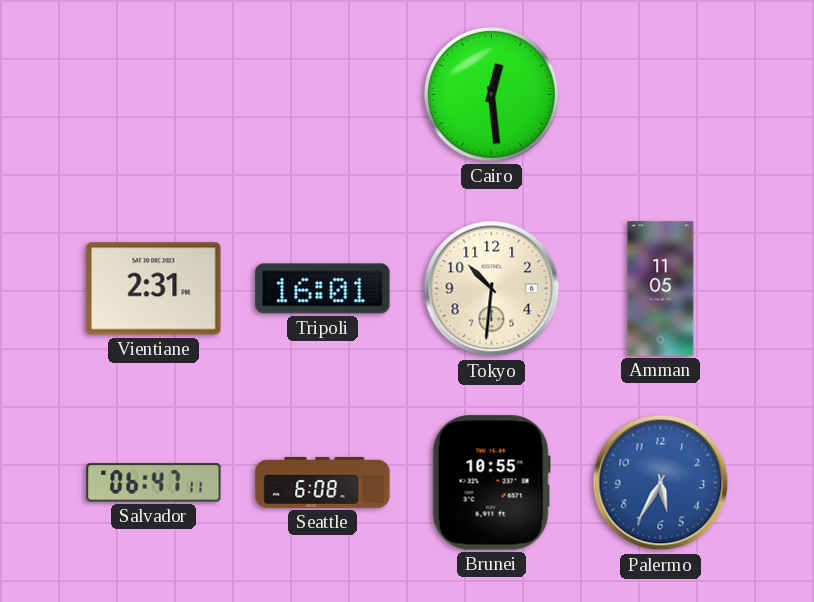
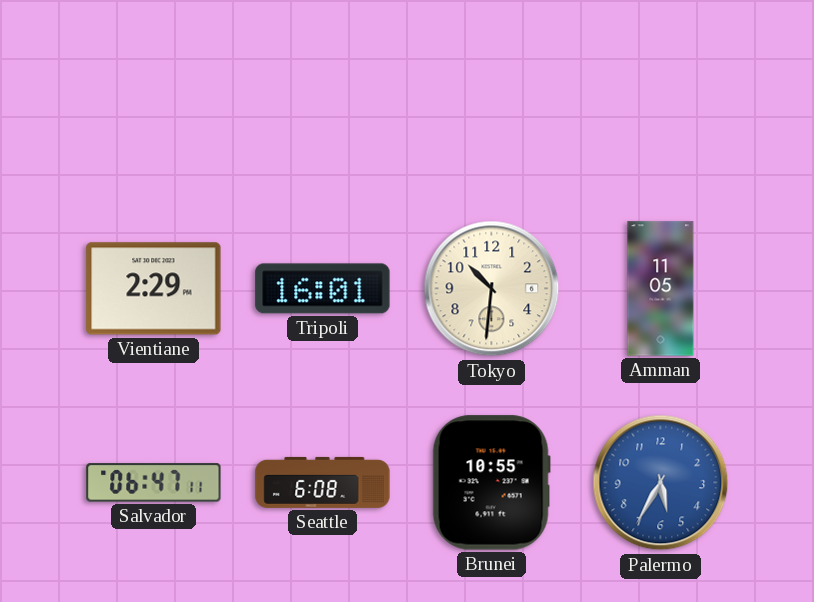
Cairo: 12:29 -> none (491, 94)
Vientiane: 2:31 -> 2:29 (154, 289)
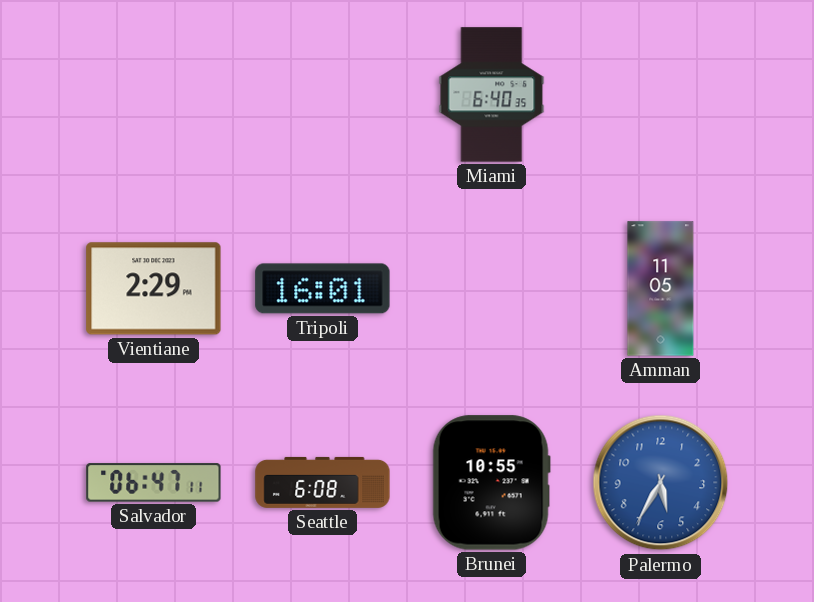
Miami: none -> 6:40 (492, 95)
Tokyo: 10:31 -> none (492, 289)
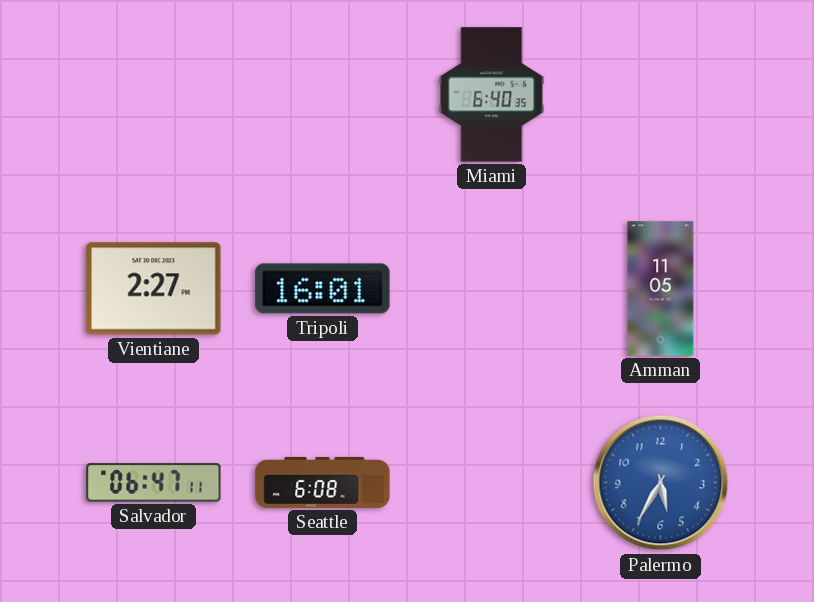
Vientiane: 2:29 -> 2:27 (154, 289)
Brunei: 10:55 -> none (491, 483)
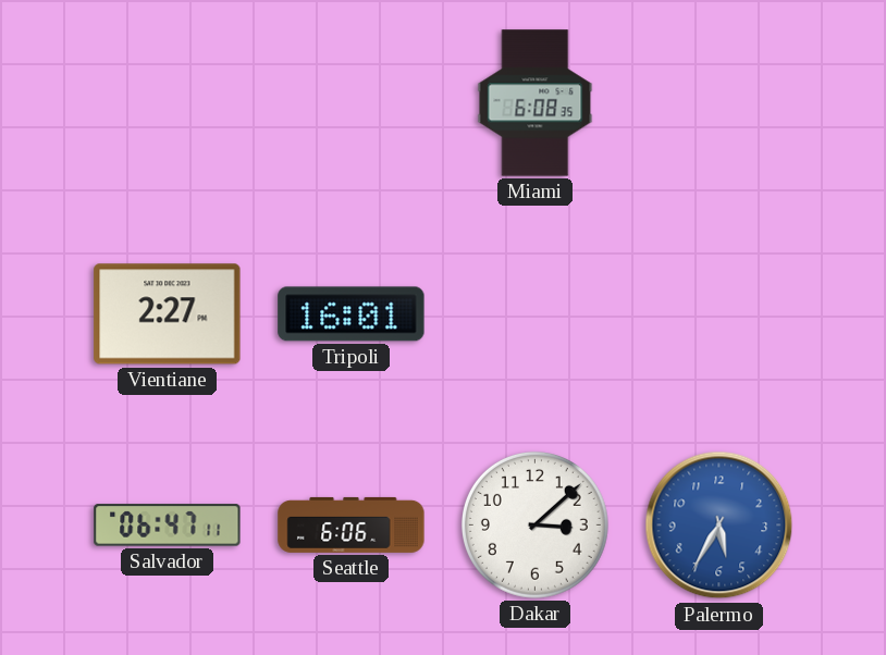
Miami: 6:40 -> 6:08 (536, 103)
Amman: 11:05 -> none (661, 289)
Seattle: 6:08 -> 6:06 (352, 524)
Dakar: none -> 3:08 (534, 524)
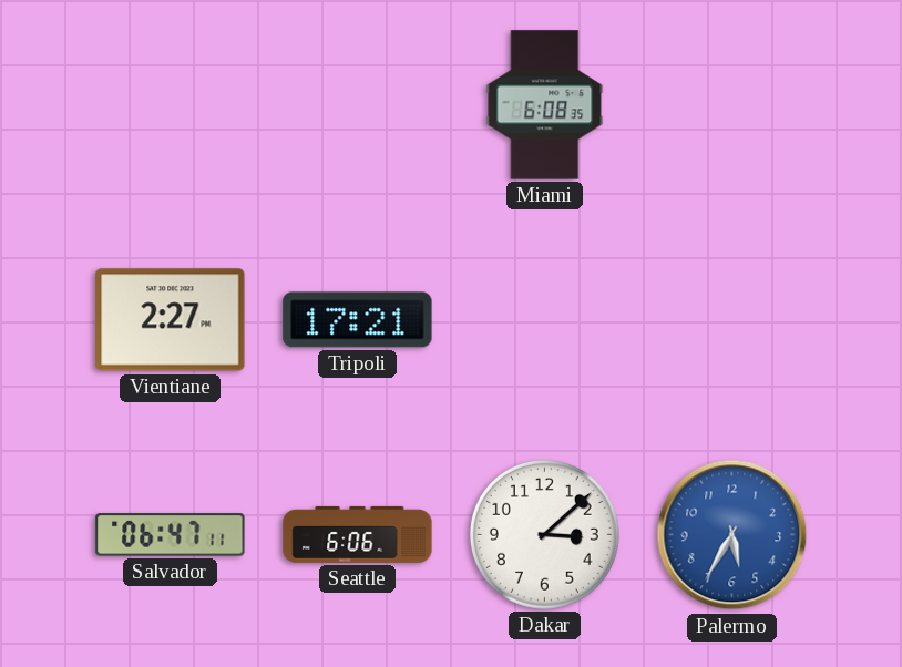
Tripoli: 16:01 -> 17:21 (358, 320)
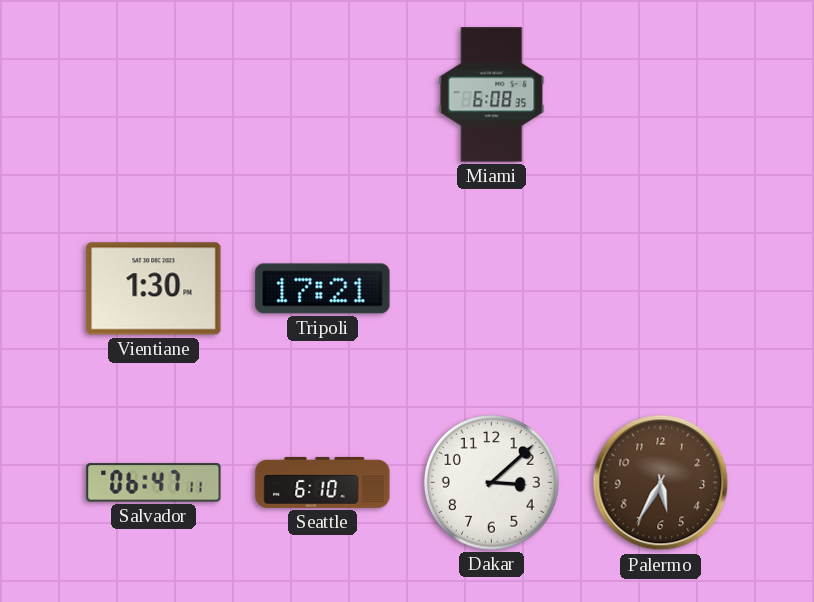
Vientiane: 2:27 -> 1:30 (154, 289)
Seattle: 6:06 -> 6:10 (323, 482)
Palermo dial: blue -> brown (661, 483)
